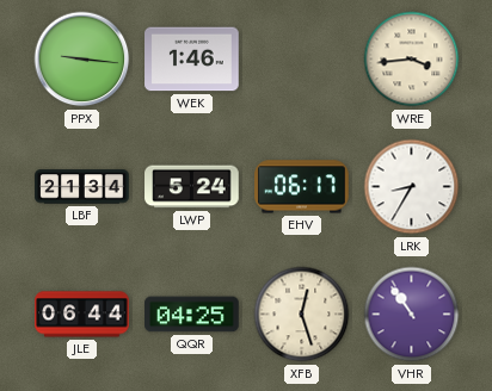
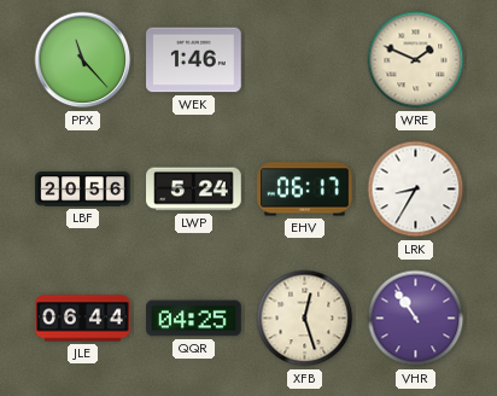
PPX: 9:16 -> 11:23 (83, 60)
WRE: 3:44 -> 1:49 (416, 60)
LBF: 21:34 -> 20:56 (83, 190)
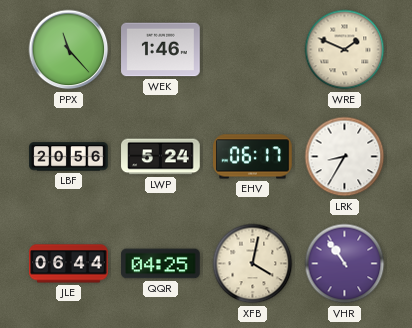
XFB: 12:27 -> 4:02 (253, 264)
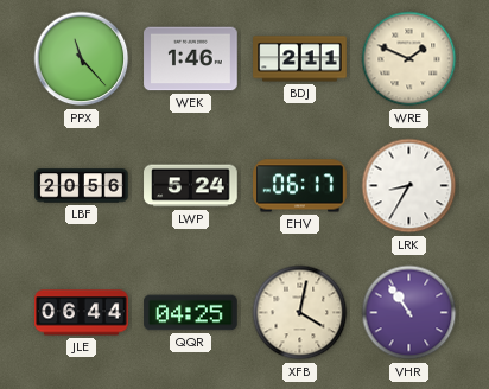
BDJ: none -> 2:11 (300, 59)
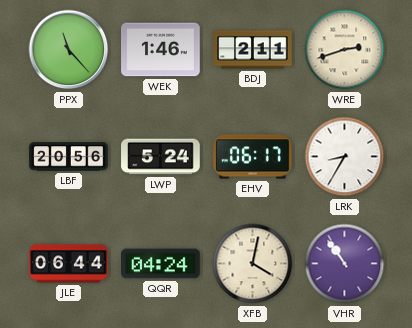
WRE: 1:49 -> 2:42 (345, 50)
QQR: 04:25 -> 04:24 (161, 264)
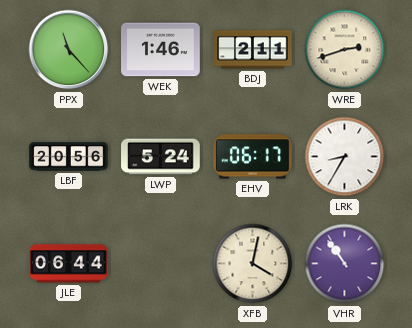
QQR: 04:24 -> none (161, 264)
